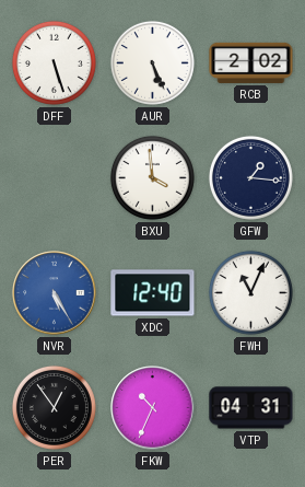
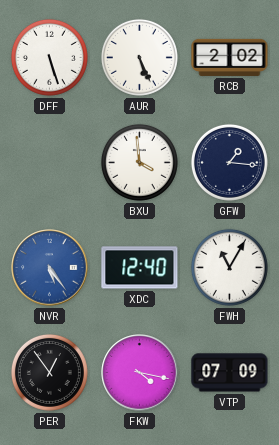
NVR: 5:25 -> 5:24 (50, 268)
FWH: 11:04 -> 11:05 (229, 267)
FKW: 10:34 -> 4:17 (140, 373)
VTP: 04:31 -> 07:09 (230, 373)
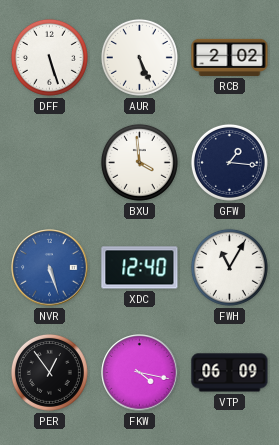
NVR: 5:24 -> 5:27 (50, 268)
VTP: 07:09 -> 06:09 (230, 373)
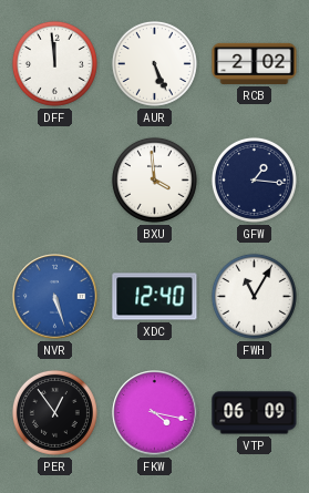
DFF: 5:27 -> 11:59 (54, 63)
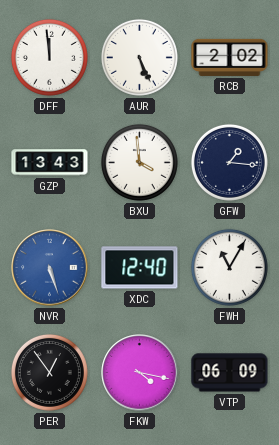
GZP: none -> 13:43 (50, 163)
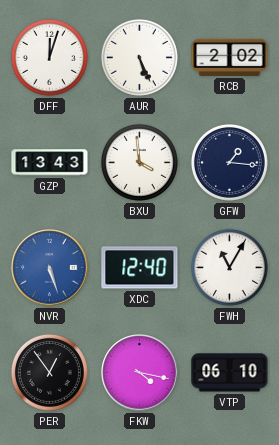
DFF: 11:59 -> 12:03 (49, 57)
VTP: 06:09 -> 06:10 (230, 373)
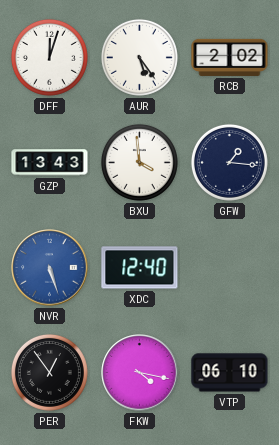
AUR: 5:26 -> 5:24 (139, 57)
FWH: 11:05 -> none (229, 267)
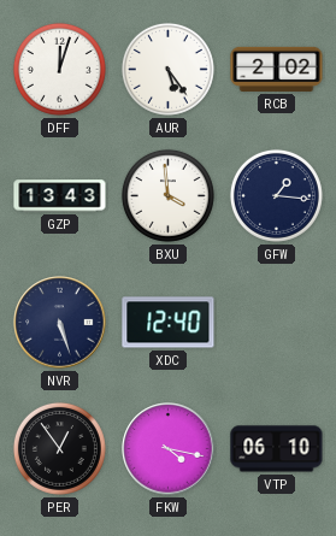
NVR dial: blue -> navy (60, 323)
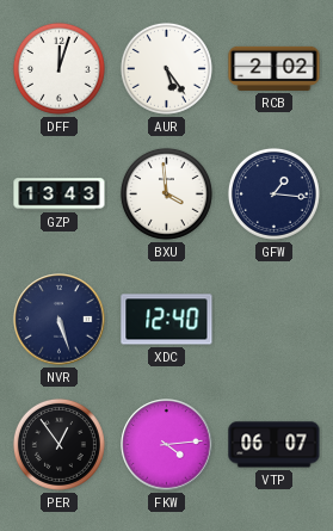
FKW: 4:17 -> 4:14 (167, 445)
VTP: 06:10 -> 06:07 (275, 445)
